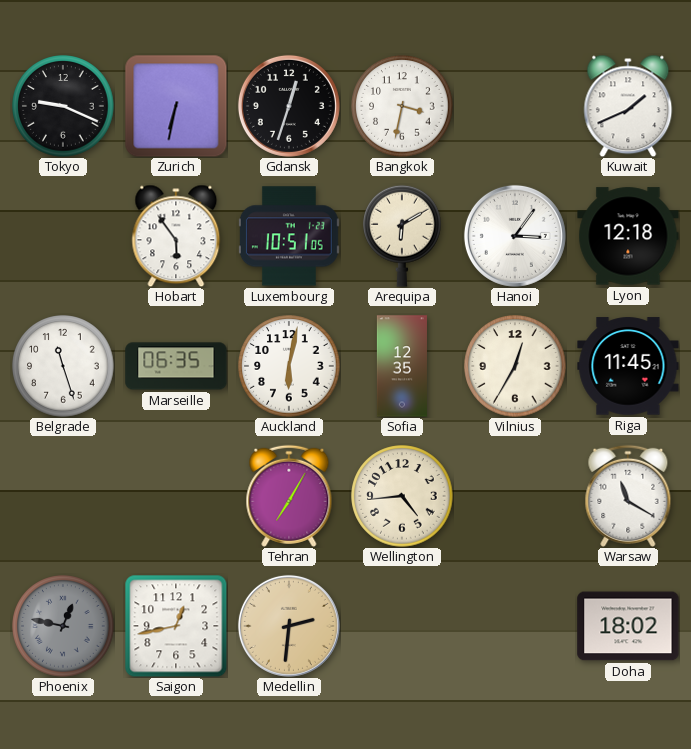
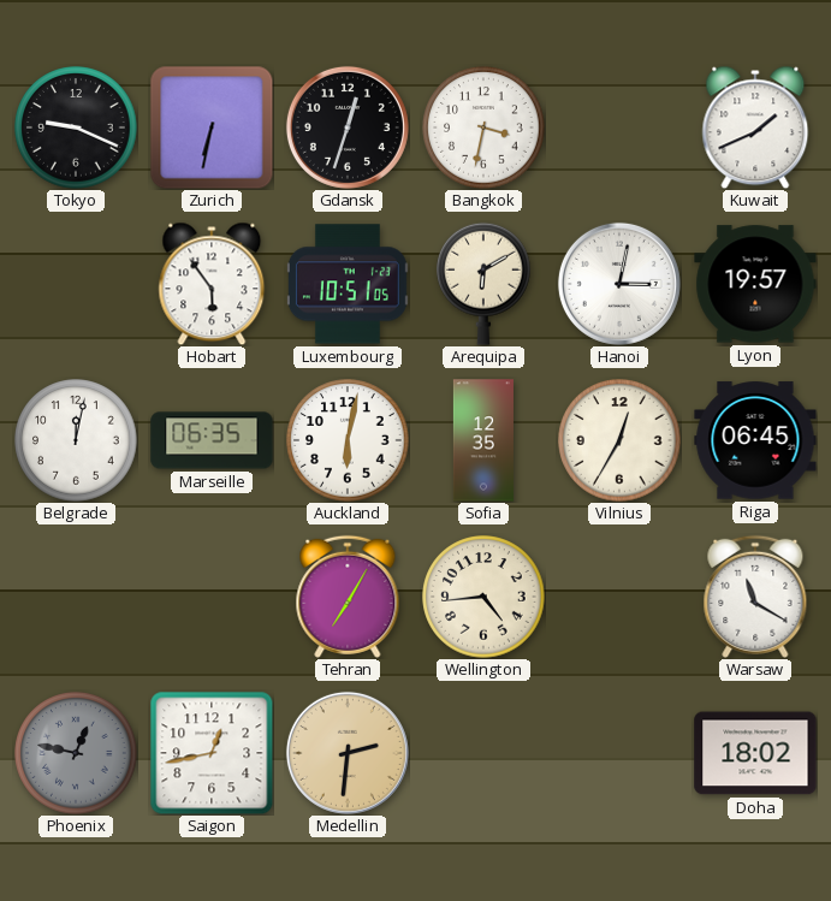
Hanoi: 3:06 -> 3:02 (619, 284)
Lyon: 12:18 -> 19:57 (755, 284)
Belgrade: 11:27 -> 12:02 (76, 440)
Riga: 11:45 -> 06:45 (755, 440)
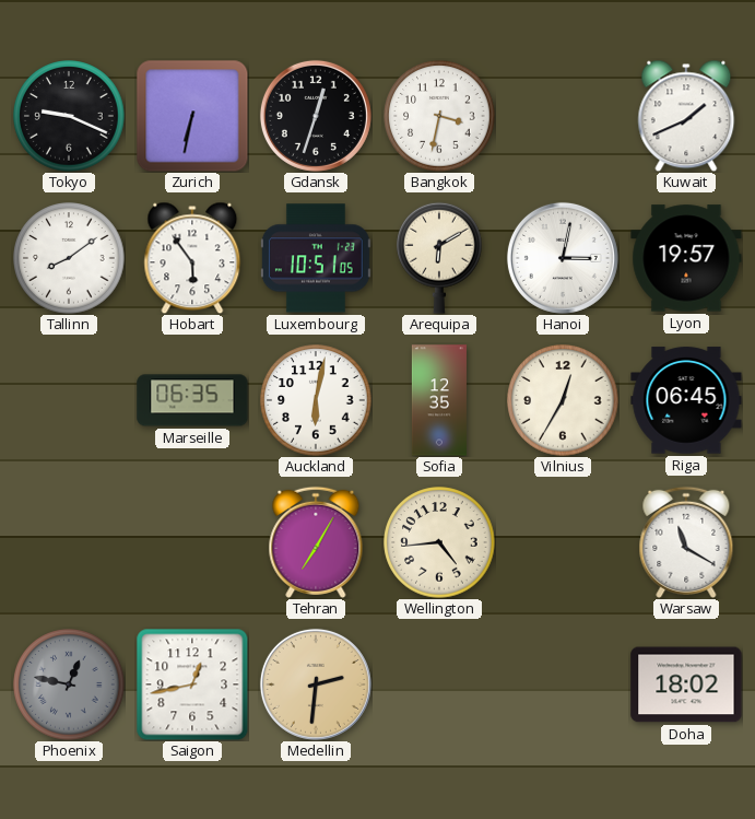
Tallinn: none -> 8:09 (69, 258)
Belgrade: 12:02 -> none (76, 440)
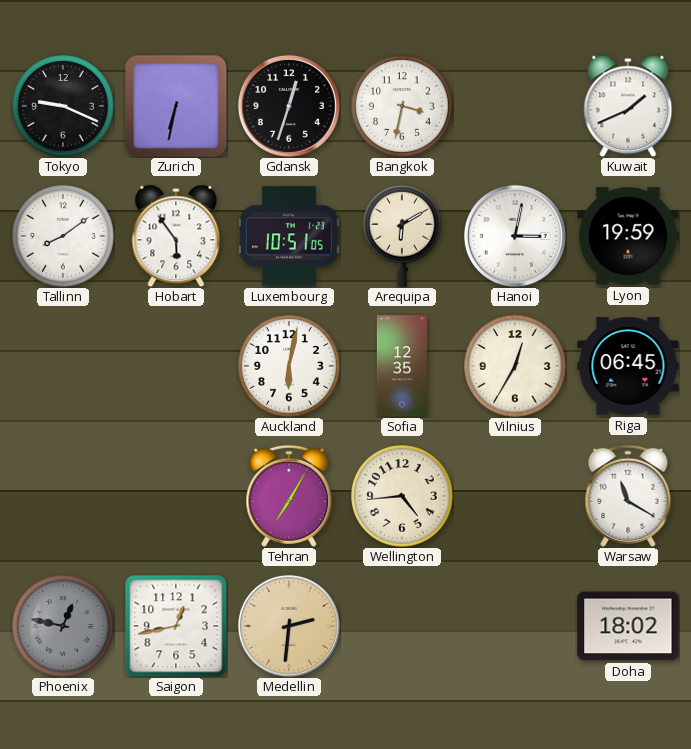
Lyon: 19:57 -> 19:59 (628, 236)
Marseille: 06:35 -> none (192, 400)
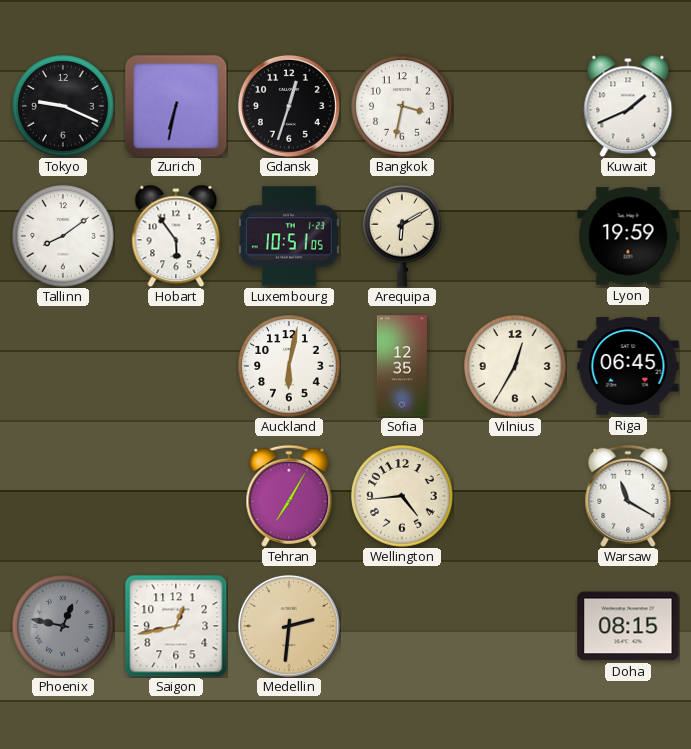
Hanoi: 3:02 -> none (515, 236)
Doha: 18:02 -> 08:15 (628, 626)
